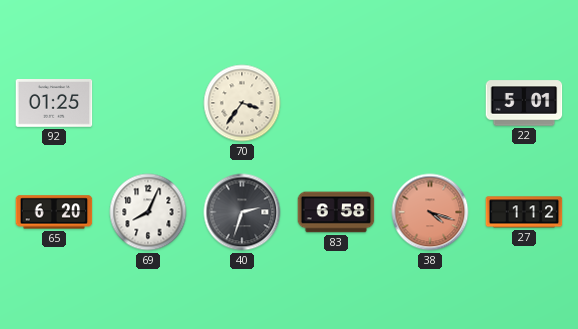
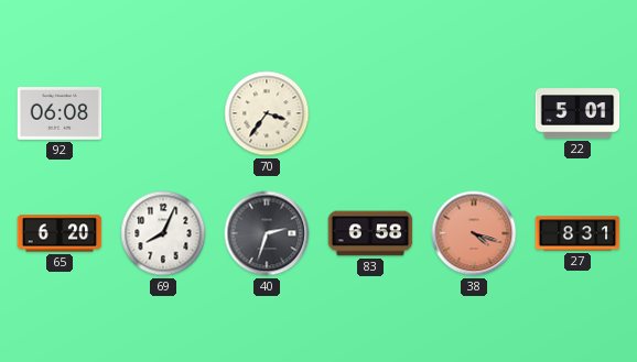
92: 01:25 -> 06:08 (60, 114)
27: 1:12 -> 8:31 (577, 233)
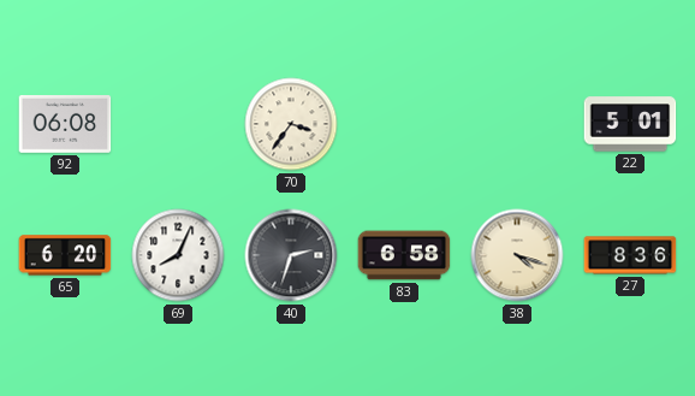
38 dial: salmon -> cream (517, 255)
27: 8:31 -> 8:36 (630, 255)
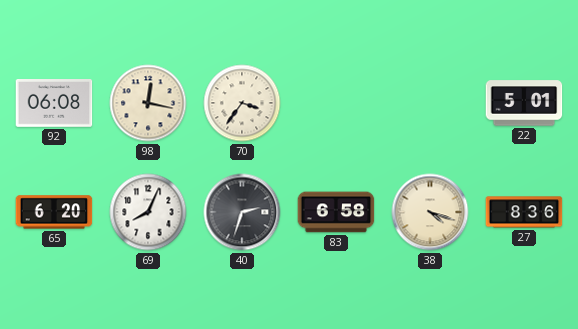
98: none -> 12:17 (148, 103)
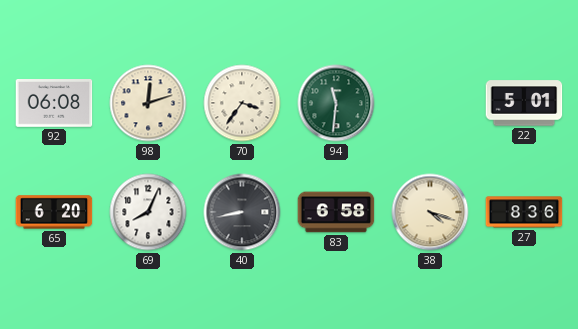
98: 12:17 -> 12:12 (148, 103)
94: none -> 11:31 (336, 103)
40: 2:33 -> 8:43 (242, 212)
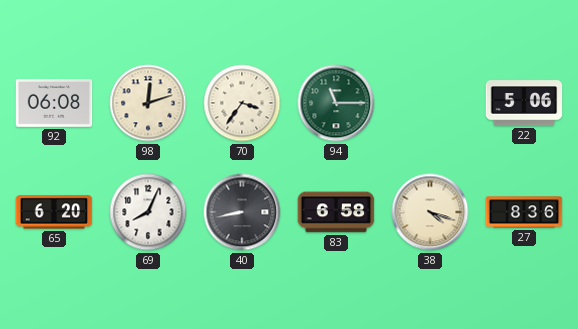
94: 11:31 -> 11:15 (336, 103)
22: 5:01 -> 5:06 (524, 103)
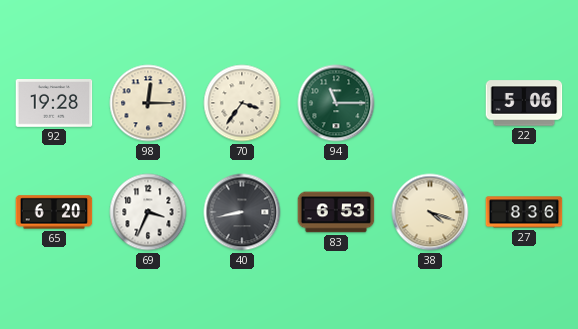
92: 06:08 -> 19:28 (54, 104)
98: 12:12 -> 12:15 (148, 103)
69: 8:04 -> 3:34 (148, 212)
83: 6:58 -> 6:53 (336, 212)
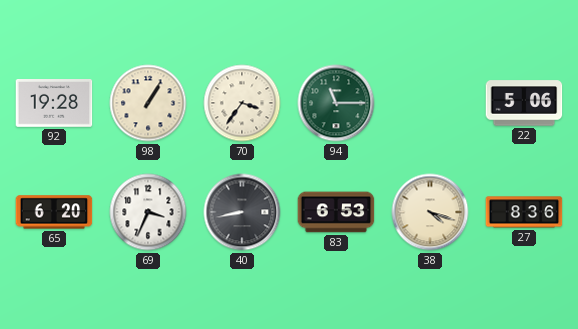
98: 12:15 -> 1:05 (148, 103)
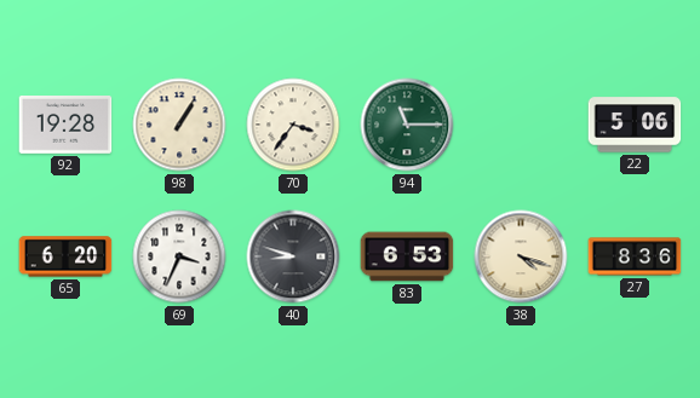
40: 8:43 -> 8:48 (293, 256)
